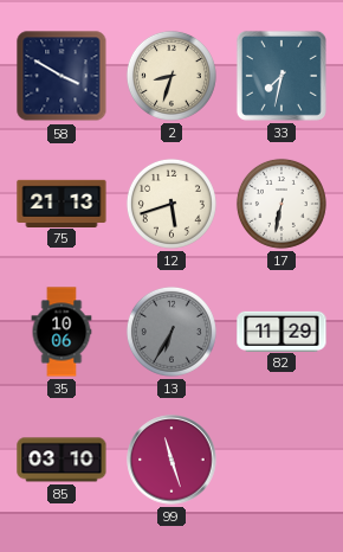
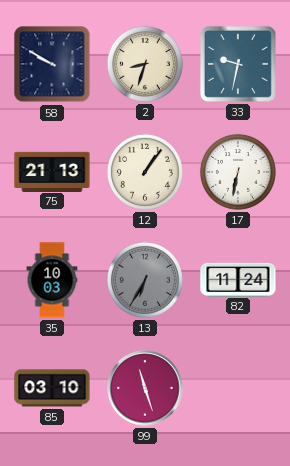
58: 3:50 -> 9:50 (52, 64)
33: 7:32 -> 9:32 (238, 64)
12: 5:42 -> 1:06 (145, 172)
35: 10:06 -> 10:03 (52, 280)
82: 11:29 -> 11:24 (238, 279)
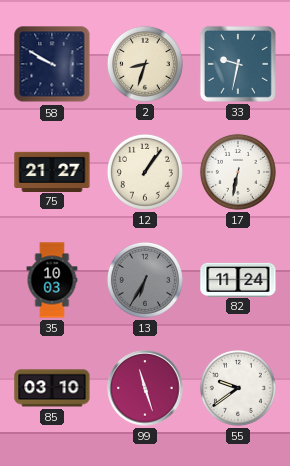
75: 21:13 -> 21:27 (52, 171)
55: none -> 9:39 (238, 388)
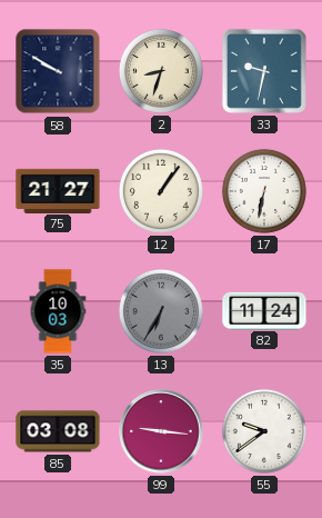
85: 03:10 -> 03:08 (58, 431)
99: 11:27 -> 9:16 (161, 431)
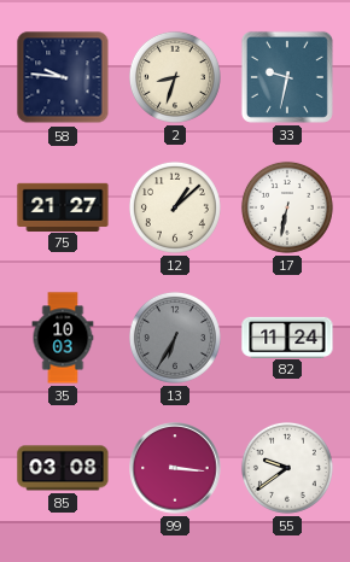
58: 9:50 -> 9:46 (63, 77)
12: 1:06 -> 1:08 (175, 207)
99: 9:16 -> 3:16 (175, 468)
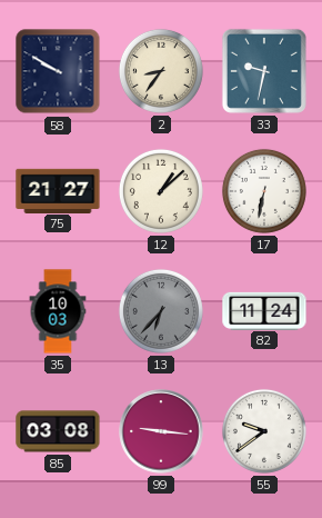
58: 9:46 -> 9:50 (58, 71)
2: 8:33 -> 8:36 (161, 71)
13: 6:35 -> 6:37 (161, 311)
99: 3:16 -> 9:16 (161, 431)
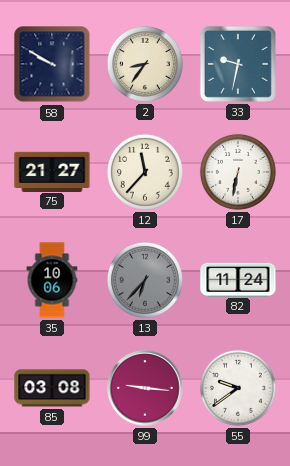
12: 1:08 -> 11:37 (145, 172)
35: 10:03 -> 10:06 (52, 280)
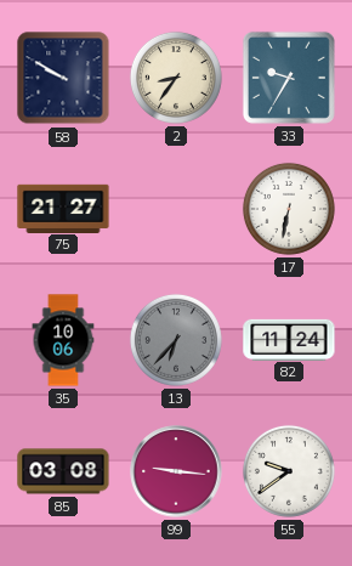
33: 9:32 -> 9:35 (289, 78)
12: 11:37 -> none (145, 172)
